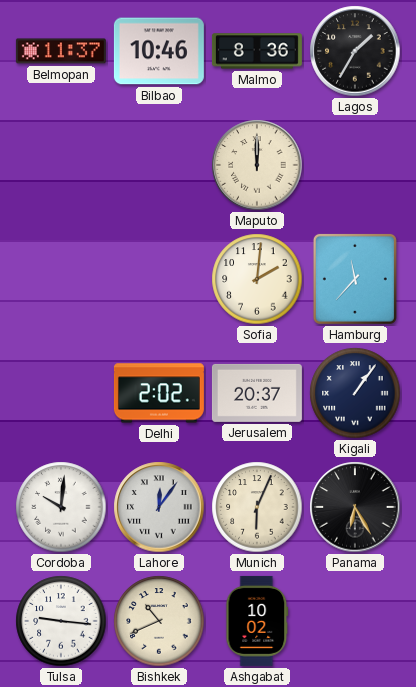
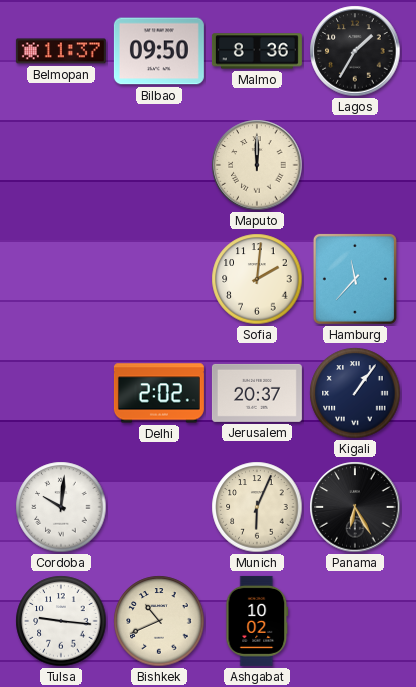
Bilbao: 10:46 -> 09:50 (159, 51)
Lahore: 12:06 -> none (159, 507)
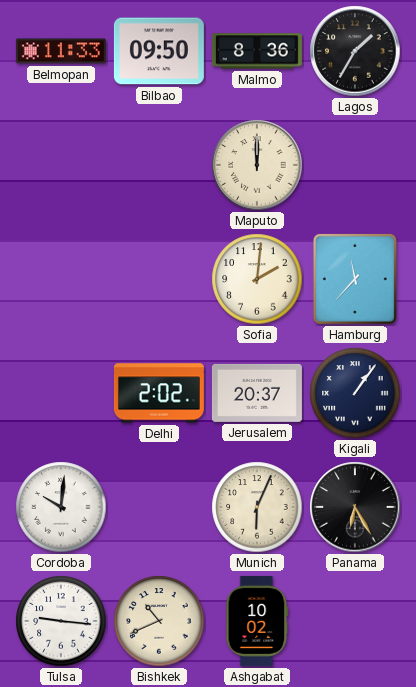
Belmopan: 11:37 -> 11:33 (61, 51)
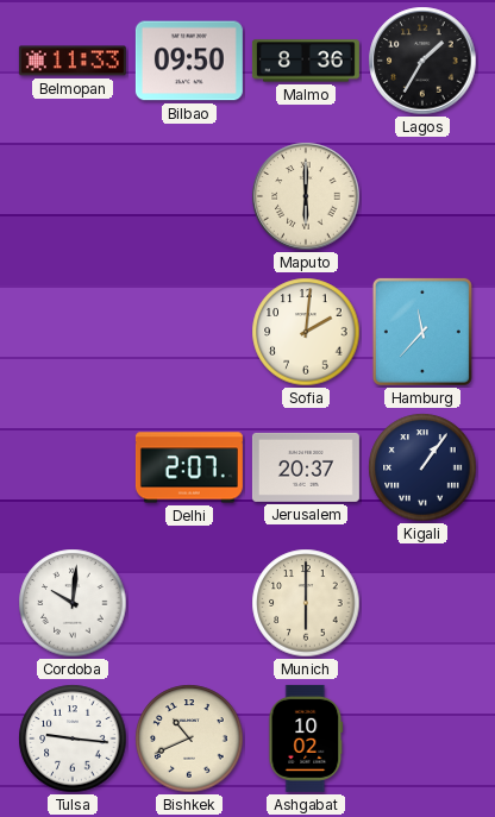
Maputo: 12:00 -> 6:00 (306, 196)
Delhi: 2:02 -> 2:07 (189, 467)
Munich: 6:04 -> 6:00 (306, 603)
Panama: 6:25 -> none (355, 507)
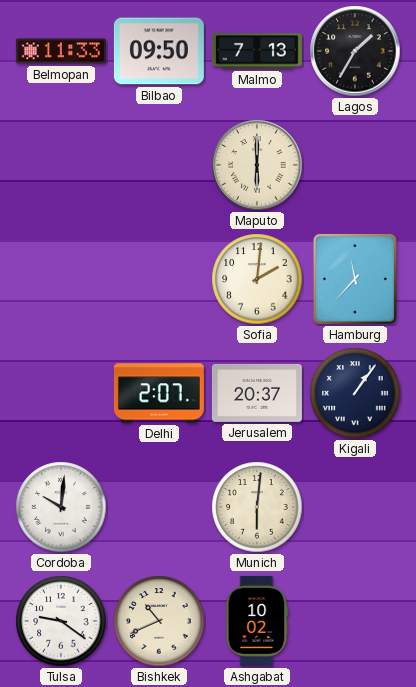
Malmo: 8:36 -> 7:13 (257, 51)
Munich: 6:00 -> 6:01 (257, 507)
Tulsa: 9:16 -> 9:21 (61, 621)
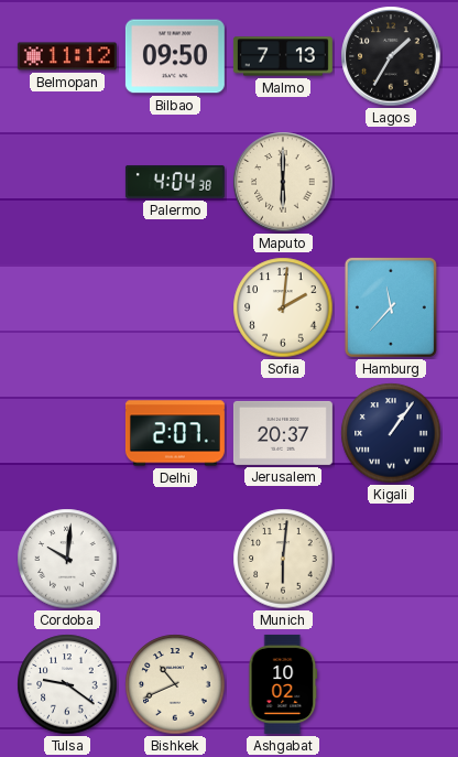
Belmopan: 11:33 -> 11:12 (67, 56)
Palermo: none -> 4:04 (175, 182)
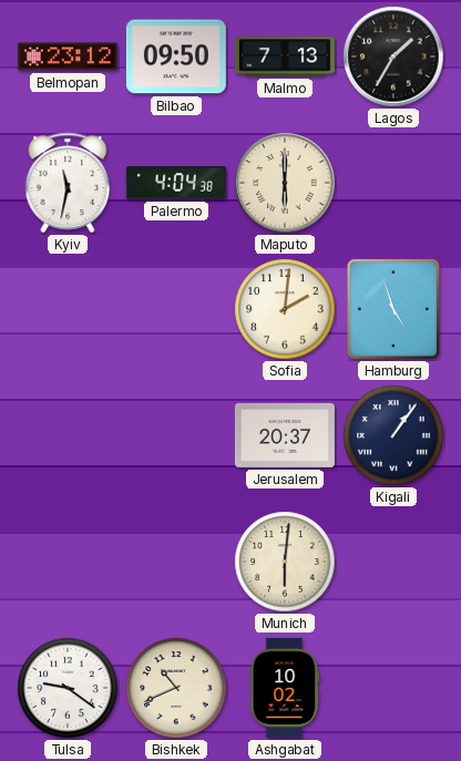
Belmopan: 11:12 -> 23:12 (68, 56)
Kyiv: none -> 11:32 (68, 183)
Hamburg: 11:37 -> 4:57 (393, 309)
Delhi: 2:07 -> none (175, 433)
Cordoba: 10:01 -> none (67, 559)
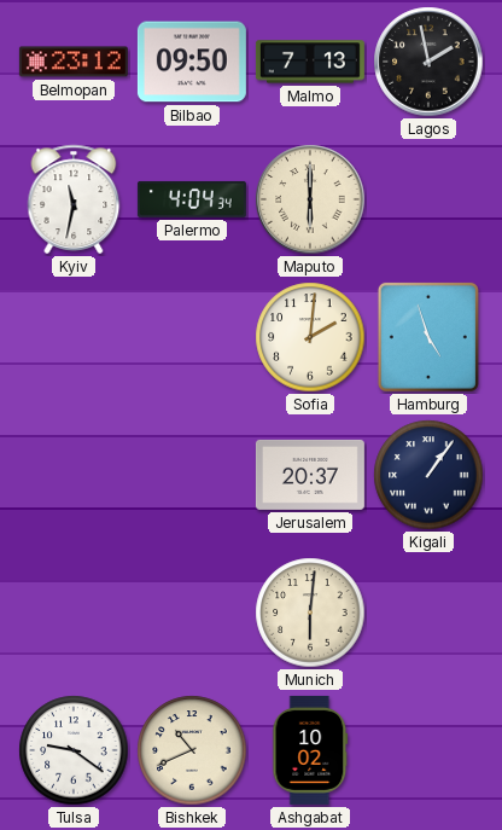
Lagos: 1:35 -> 1:58 (428, 62)
Palermo: 4:04:38 -> 4:04:34 (192, 199)
